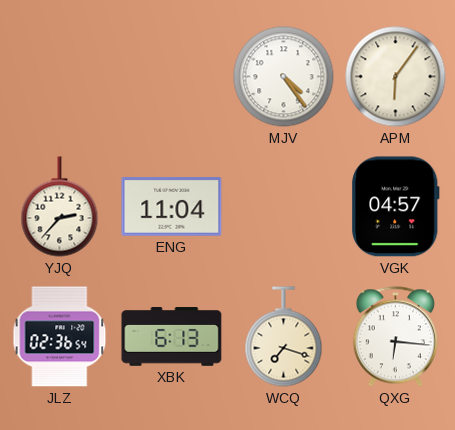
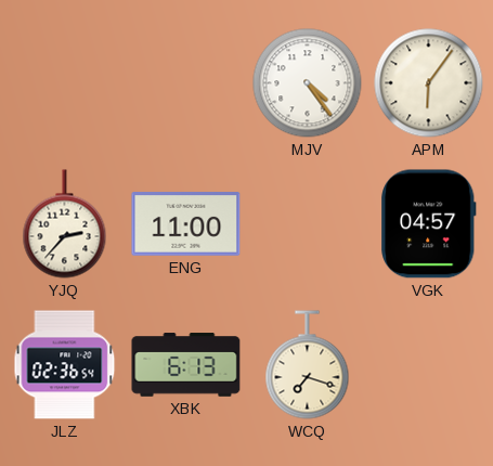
ENG: 11:04 -> 11:00 (186, 224)
QXG: 6:16 -> none (395, 337)
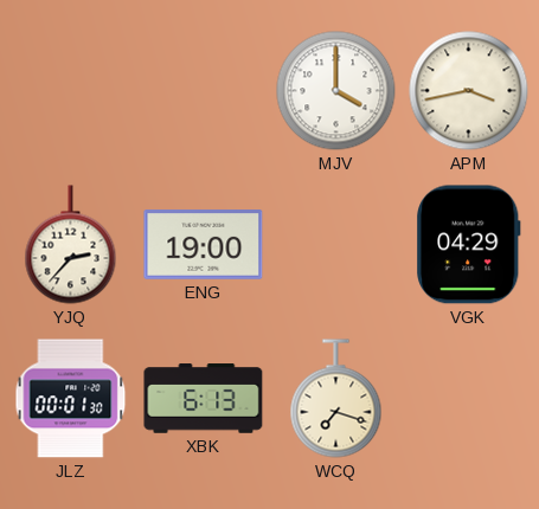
MJV: 4:24 -> 4:00 (336, 91)
APM: 6:06 -> 3:43 (469, 91)
ENG: 11:00 -> 19:00 (204, 245)
VGK: 04:57 -> 04:29 (469, 245)
JLZ: 02:36 -> 00:01 (71, 399)
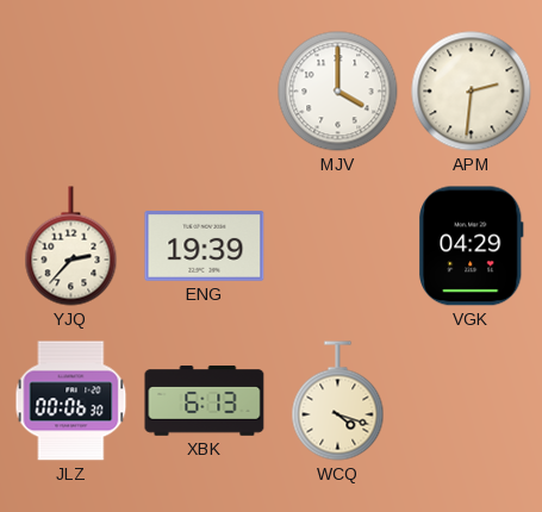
APM: 3:43 -> 2:31 (472, 92)
ENG: 19:00 -> 19:39 (205, 246)
JLZ: 00:01 -> 00:06 (71, 401)
WCQ: 7:18 -> 4:18 (338, 401)
